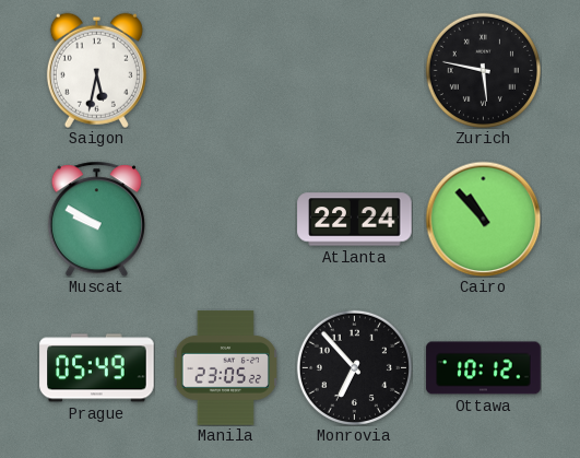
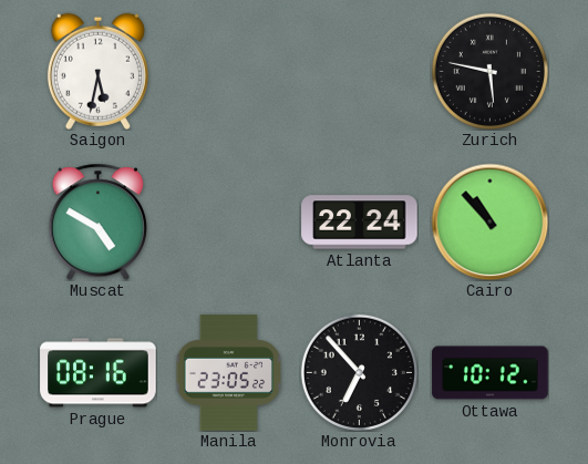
Muscat: 9:50 -> 4:50 (97, 221)
Prague: 05:49 -> 08:16 (99, 373)
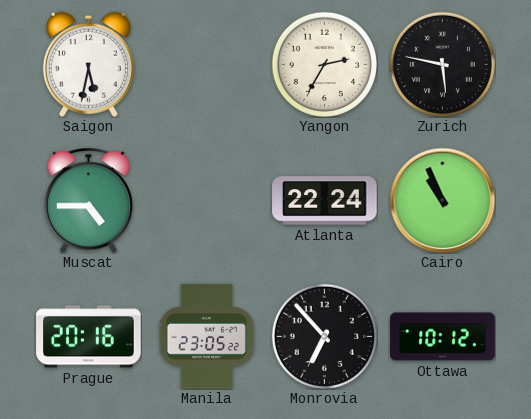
Yangon: none -> 2:35 (324, 64)
Muscat: 4:50 -> 4:45 (88, 200)
Cairo: 10:53 -> 10:56 (442, 200)
Prague: 08:16 -> 20:16 (89, 337)
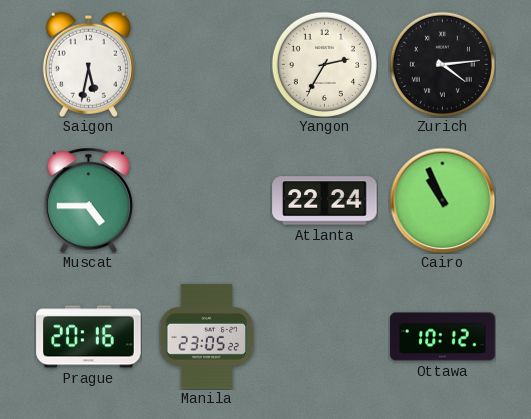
Zurich: 5:47 -> 4:14 (442, 64)
Monrovia: 6:53 -> none (324, 336)
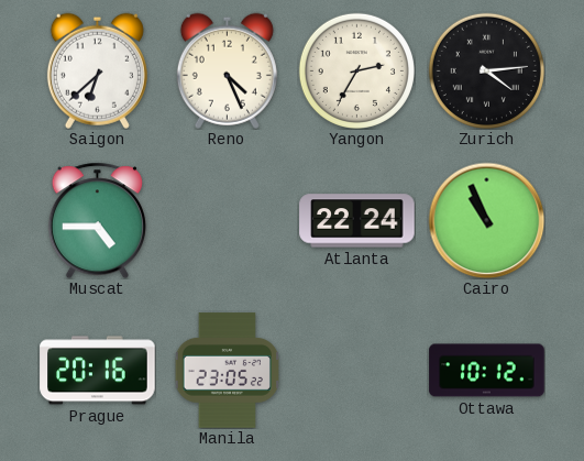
Saigon: 5:32 -> 6:38 (97, 70)
Reno: none -> 4:26 (227, 70)
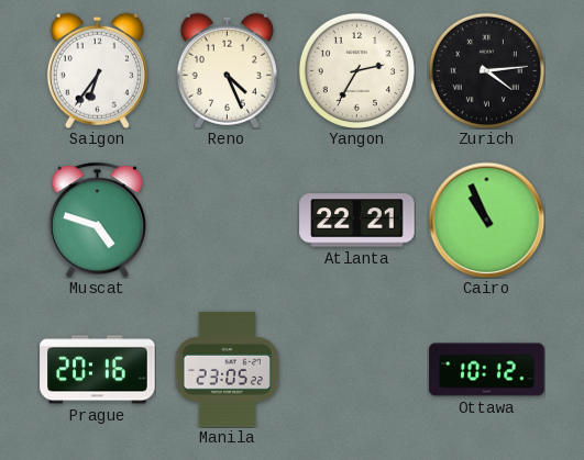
Saigon: 6:38 -> 6:36 (97, 70)
Muscat: 4:45 -> 4:48 (97, 220)
Atlanta: 22:24 -> 22:21 (357, 221)
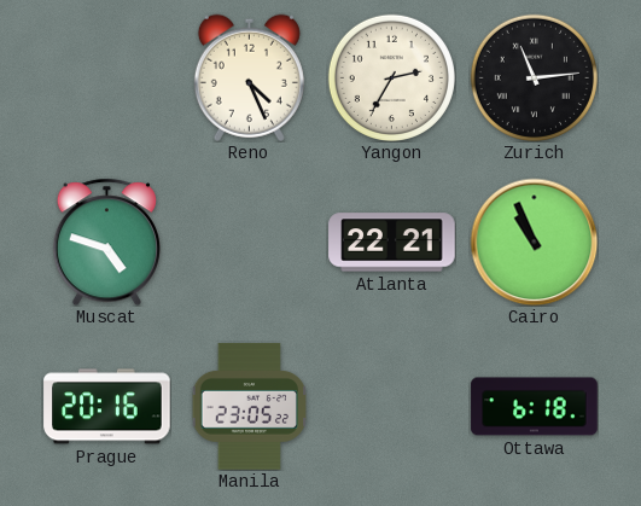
Saigon: 6:36 -> none (97, 70)
Zurich: 4:14 -> 11:14 (534, 77)
Ottawa: 10:12 -> 6:18 (535, 407)
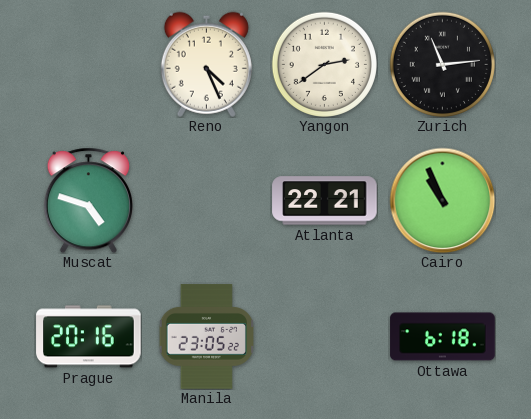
Yangon: 2:35 -> 2:39 (324, 64)
